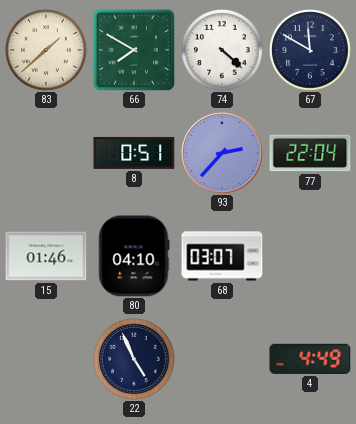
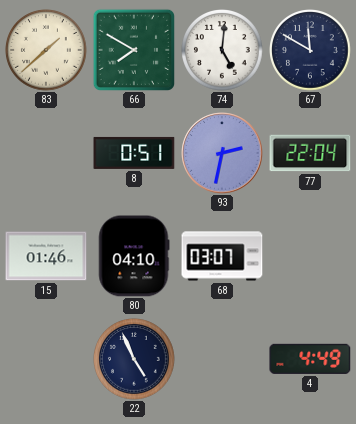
74: 4:22 -> 5:01 (222, 50)
93: 2:37 -> 2:32 (222, 153)
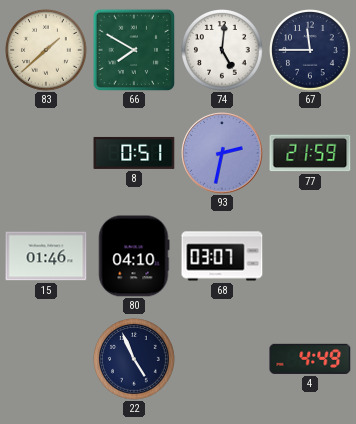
67: 11:50 -> 11:45 (310, 50)
77: 22:04 -> 21:59 (310, 153)
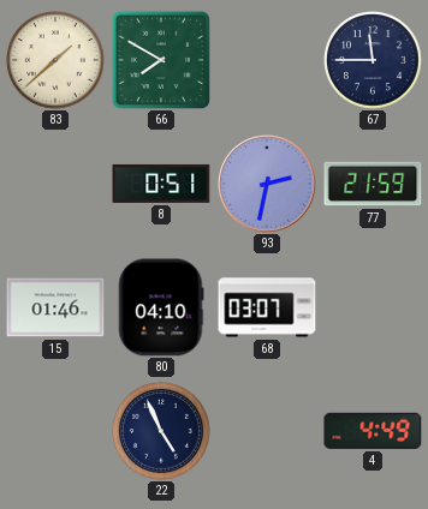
74: 5:01 -> none (222, 50)
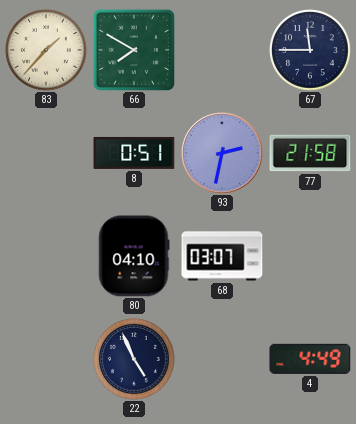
83: 1:38 -> 1:37 (46, 50)
77: 21:59 -> 21:58 (310, 153)
15: 01:46 -> none (55, 307)
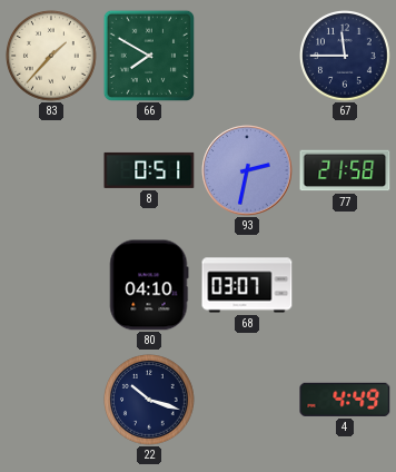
22: 4:56 -> 10:18 (149, 400)
